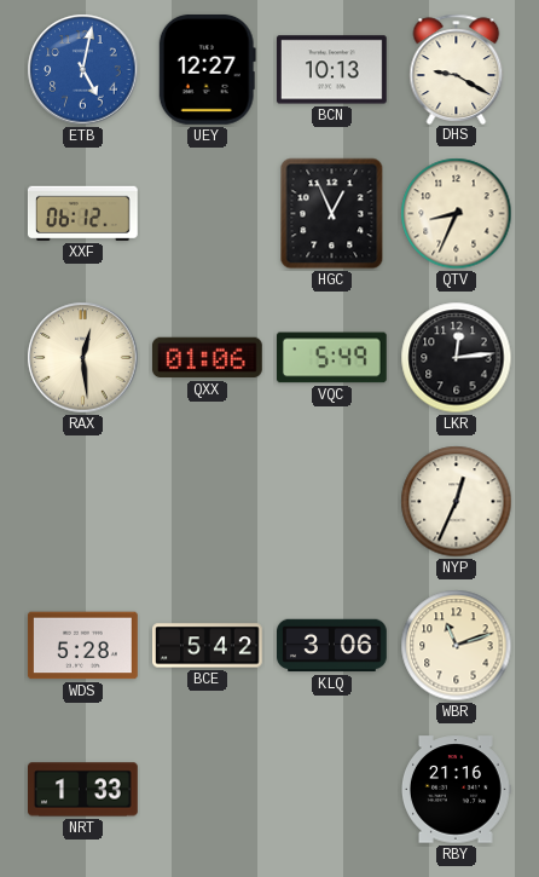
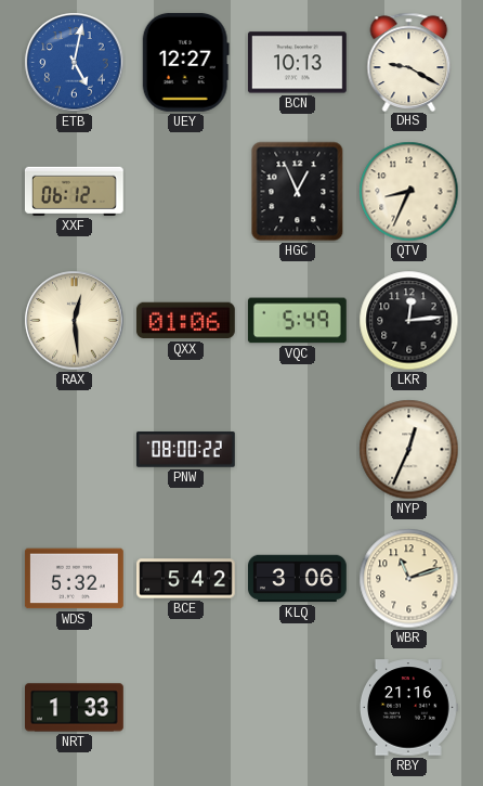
PNW: none -> 08:00 (186, 450)
WDS: 5:28 -> 5:32 (74, 579)
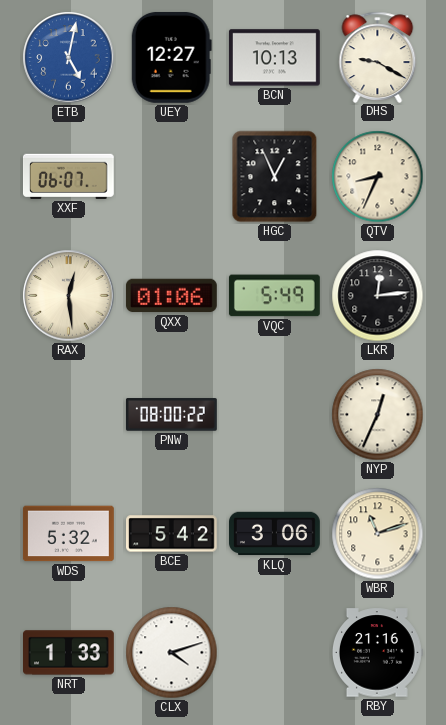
XXF: 06:12 -> 06:07 (68, 176)
CLX: none -> 4:12 (172, 653)
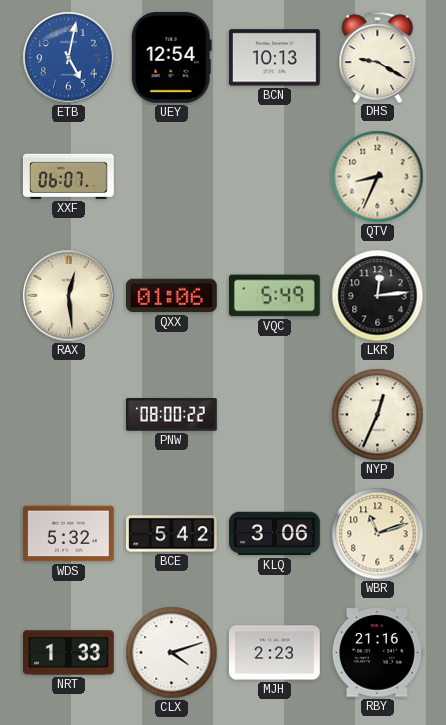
UEY: 12:27 -> 12:54 (171, 57)
HGC: 12:56 -> none (275, 177)
MJH: none -> 2:23 (275, 653)
